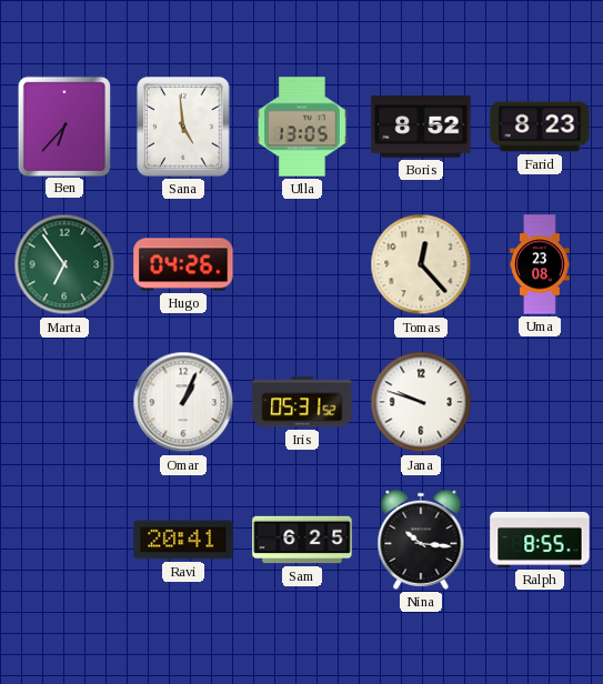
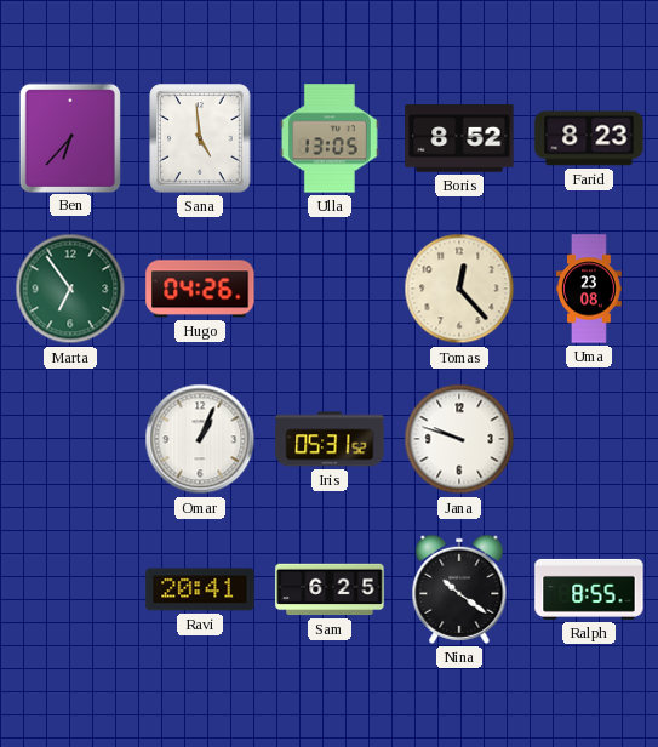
Nina: 10:16 -> 10:21 (459, 589)
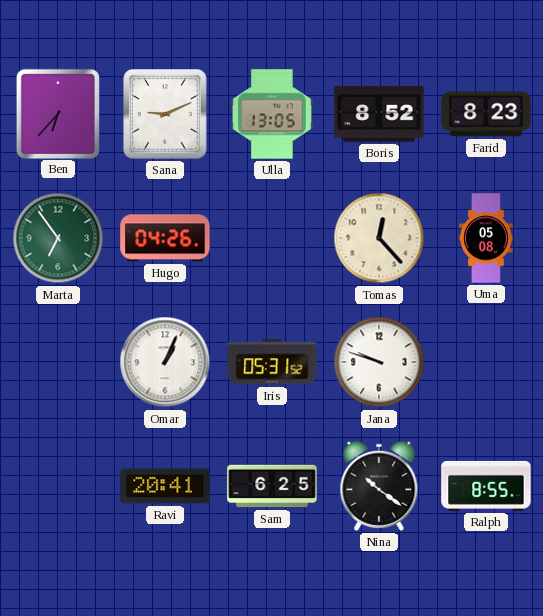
Sana: 4:59 -> 9:11 (165, 114)
Uma: 23:08 -> 05:08 (486, 238)
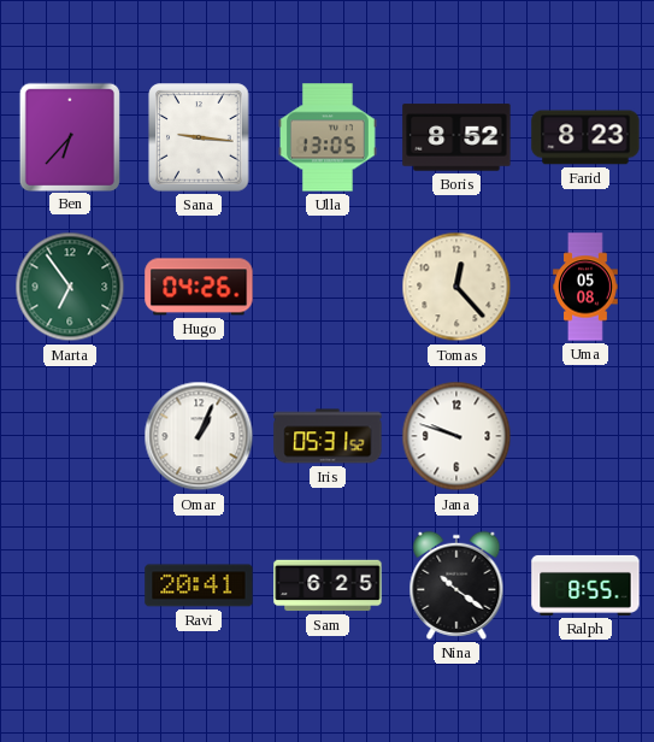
Sana: 9:11 -> 9:16 (199, 137)
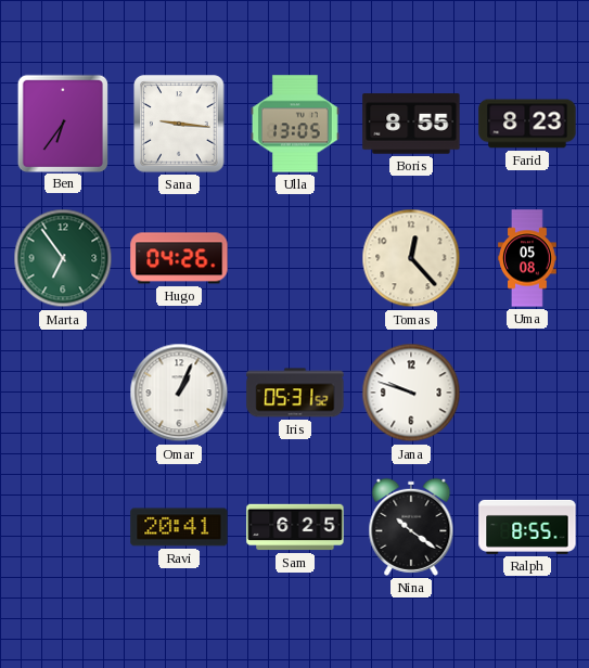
Ben: 6:37 -> 6:36 (62, 123)
Boris: 8:52 -> 8:55 (411, 124)
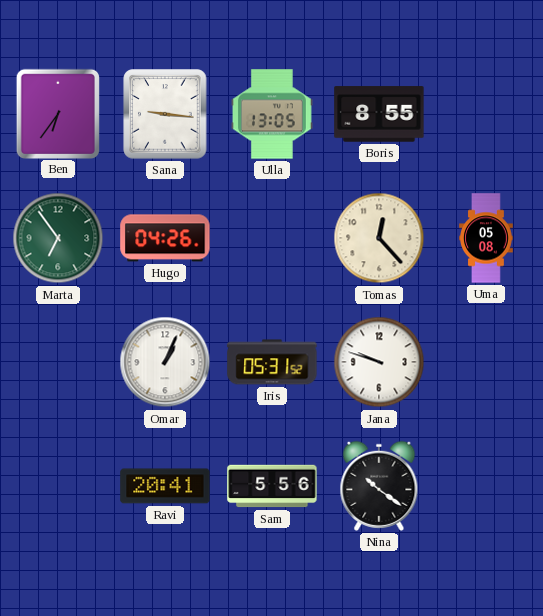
Farid: 8:23 -> none (527, 124)
Sam: 6:25 -> 5:56 (272, 486)
Ralph: 8:55 -> none (527, 527)
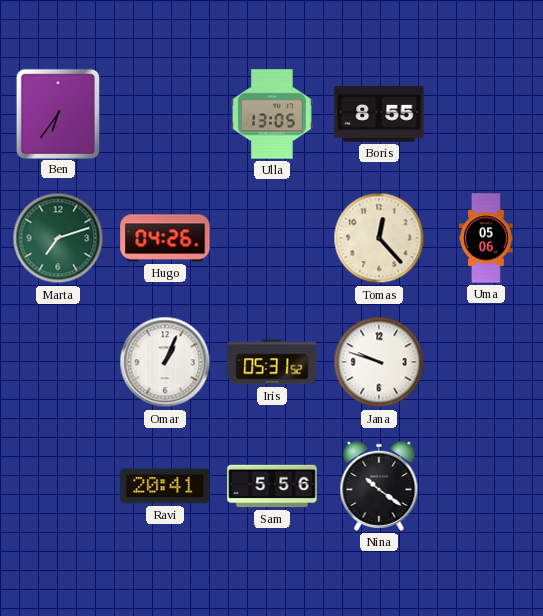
Sana: 9:16 -> none (165, 114)
Marta: 6:54 -> 7:12 (58, 238)
Uma: 05:08 -> 05:06 (486, 238)
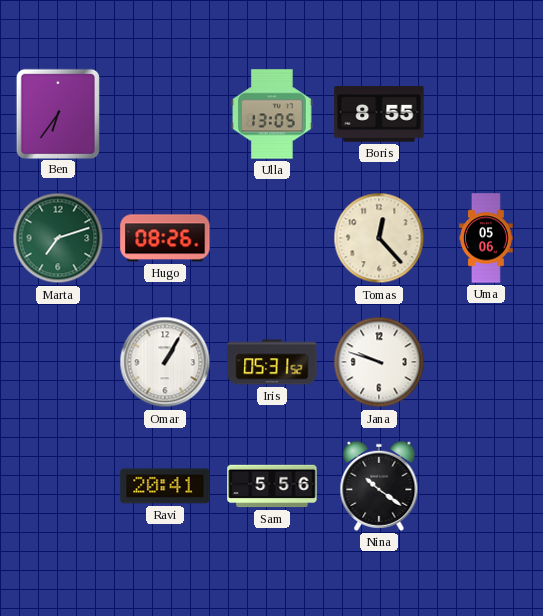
Hugo: 04:26 -> 08:26 (165, 238)
Omar: 1:04 -> 1:05 (165, 362)
